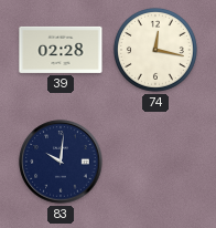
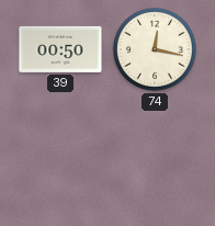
39: 02:28 -> 00:50 (60, 49)
83: 10:01 -> none (61, 162)
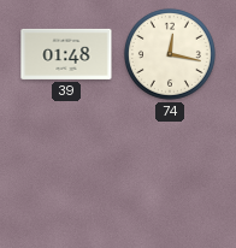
39: 00:50 -> 01:48 (66, 54)
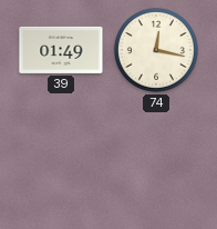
39: 01:48 -> 01:49 (61, 50)
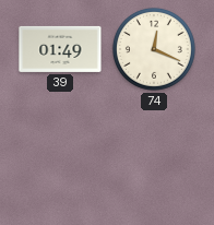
74: 12:17 -> 12:19 (154, 49)
